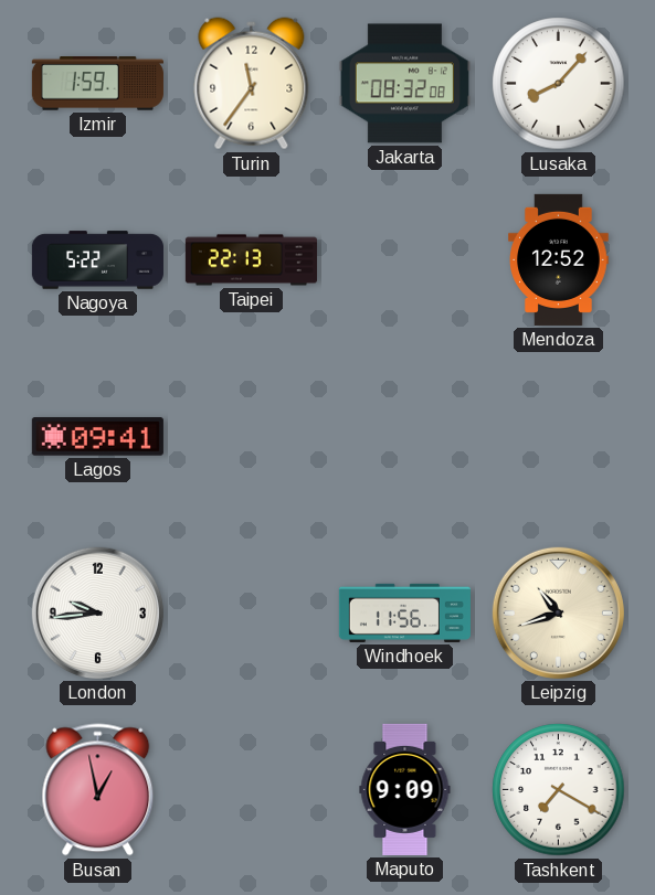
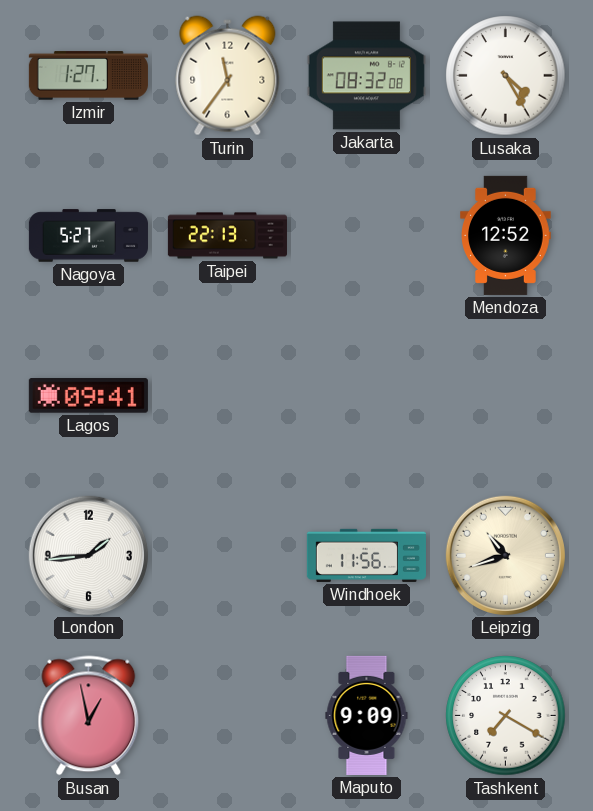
Izmir: 1:59 -> 1:27 (88, 76)
Lusaka: 8:07 -> 4:25 (506, 76)
Nagoya: 5:22 -> 5:27 (88, 236)
London: 9:44 -> 1:44 (88, 555)
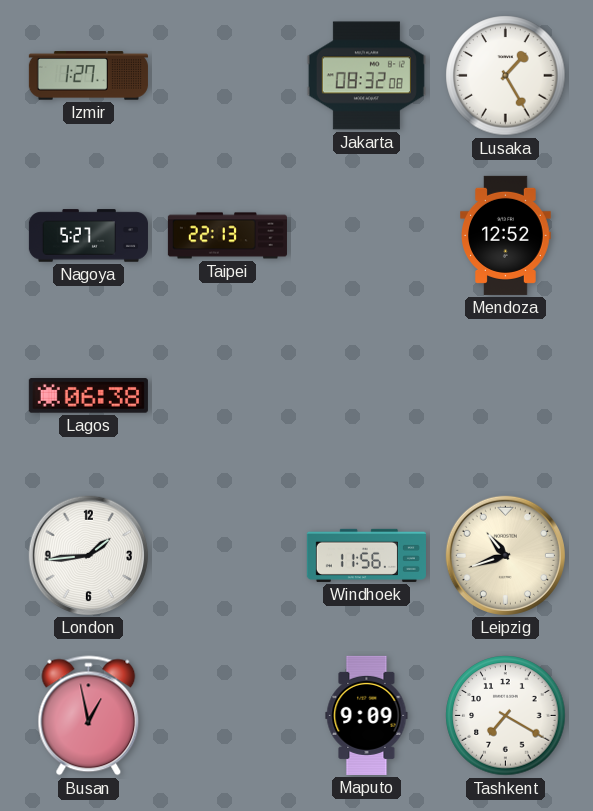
Turin: 11:36 -> none (228, 76)
Lusaka: 4:25 -> 1:25 (506, 76)
Lagos: 09:41 -> 06:38 (88, 396)
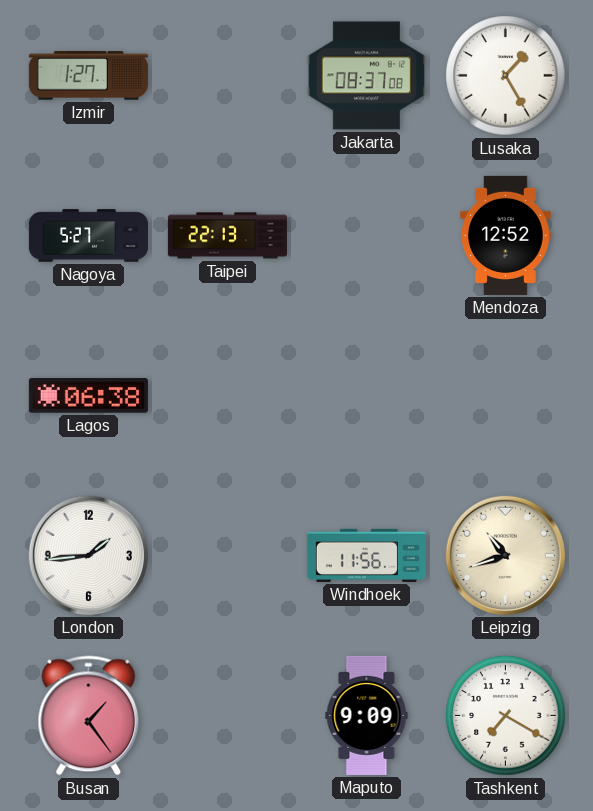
Jakarta: 08:32 -> 08:37 (366, 76)
Busan: 12:58 -> 1:24 (89, 716)
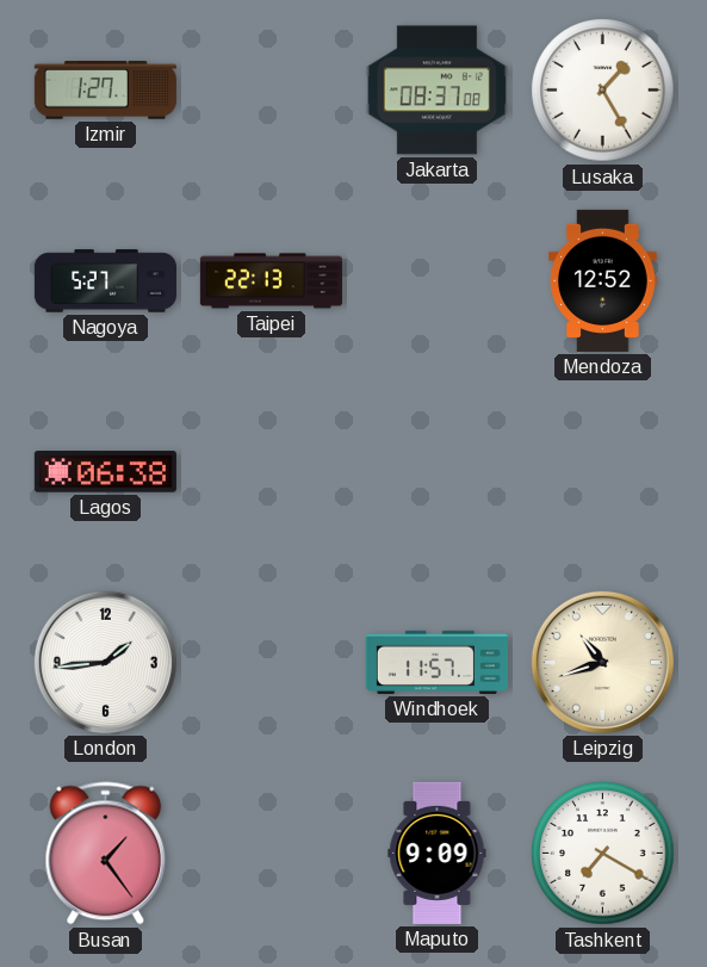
Windhoek: 11:56 -> 11:57 (436, 662)
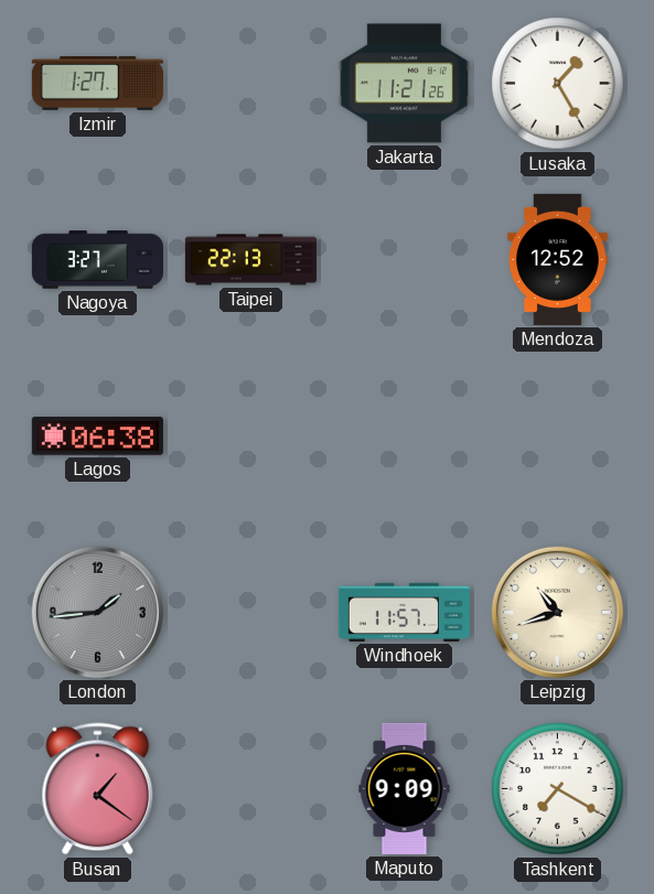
Jakarta: 08:37 -> 11:21 (404, 84)
Nagoya: 5:27 -> 3:27 (97, 260)
London dial: white -> grey (97, 612)
Busan: 1:24 -> 1:21 (98, 789)
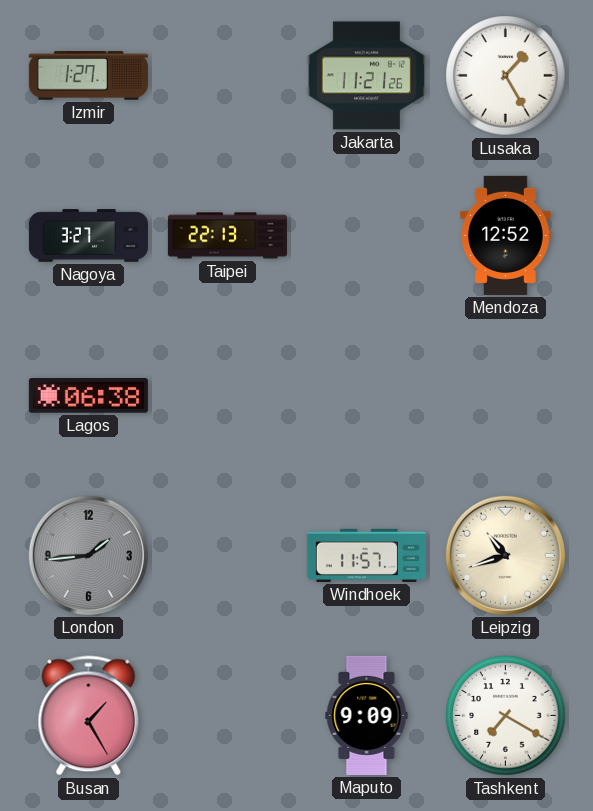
Busan: 1:21 -> 1:25 (89, 716)
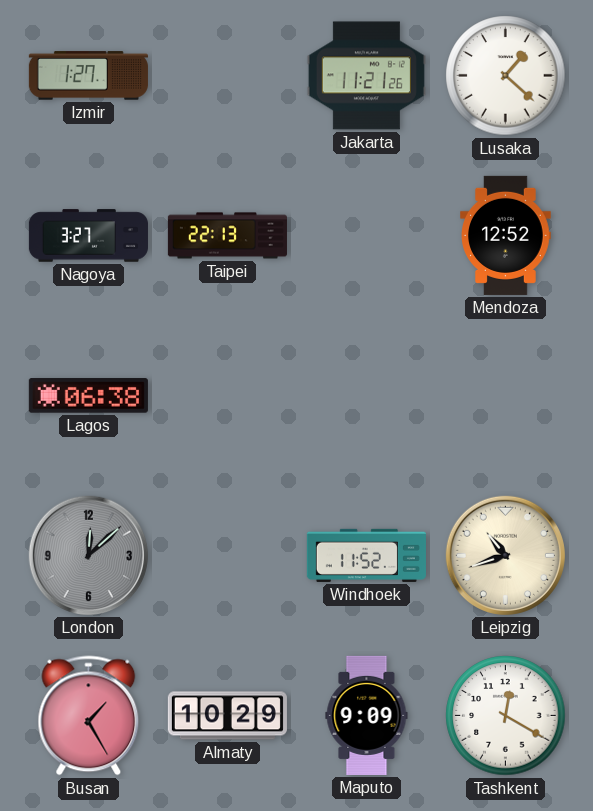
Lusaka: 1:25 -> 1:22 (506, 76)
London: 1:44 -> 12:08 (88, 555)
Windhoek: 11:57 -> 11:52 (366, 555)
Almaty: none -> 10:29 (227, 716)
Tashkent: 7:20 -> 12:20 (506, 716)
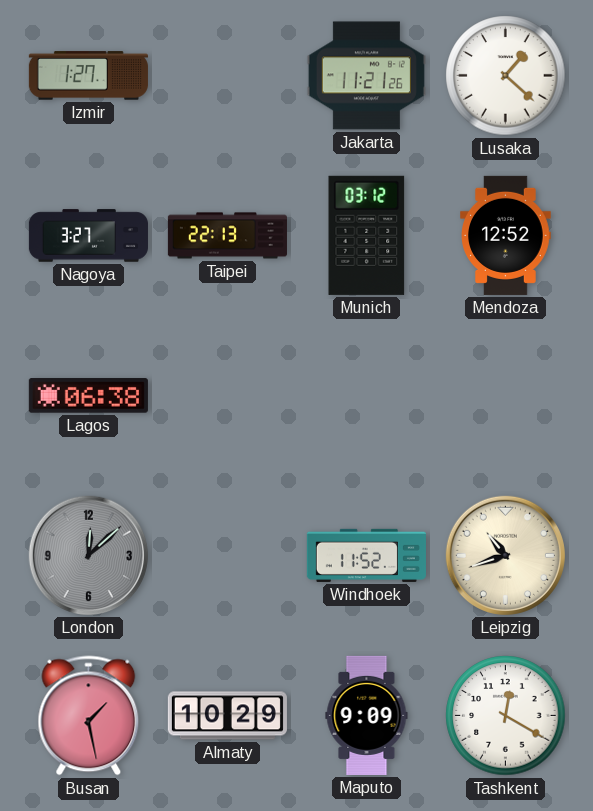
Munich: none -> 03:12 (367, 235)
Busan: 1:25 -> 1:28 (89, 716)
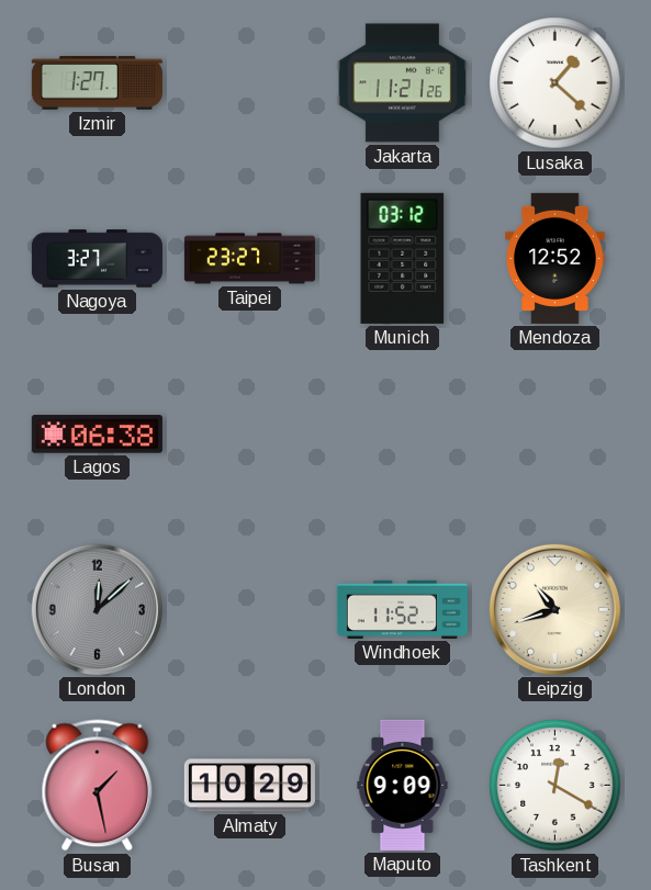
Taipei: 22:13 -> 23:27 (249, 259)
